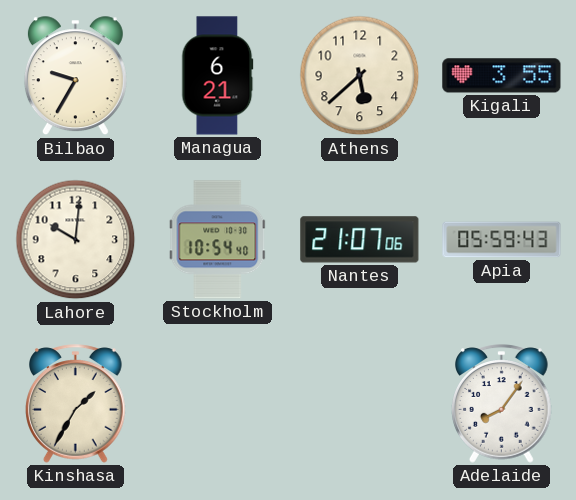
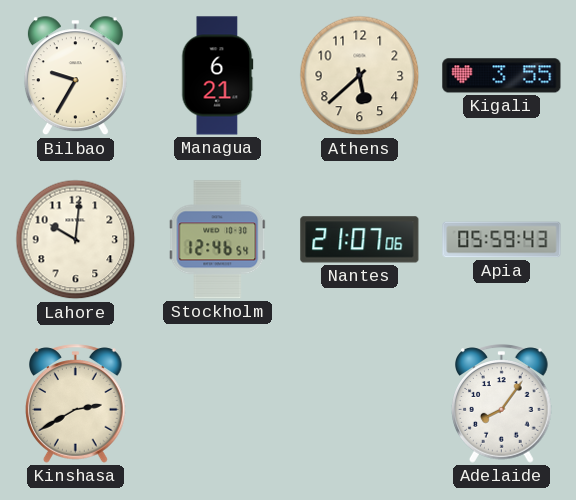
Stockholm: 10:54 -> 12:46 (218, 240)
Kinshasa: 1:35 -> 2:40 (76, 404)
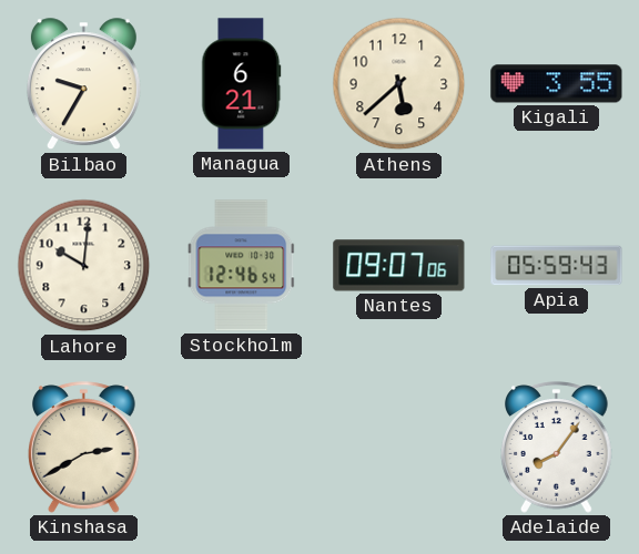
Nantes: 21:07 -> 09:07 (399, 266)
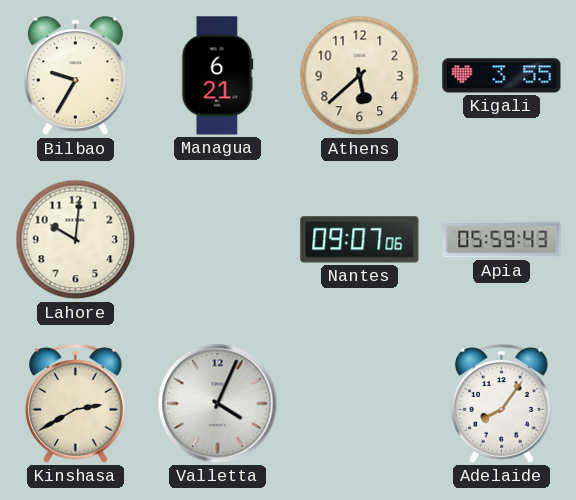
Stockholm: 12:46 -> none (242, 266)
Valletta: none -> 4:04 (218, 404)
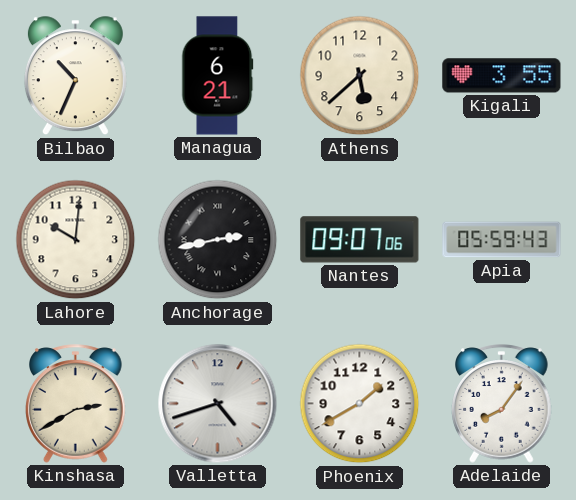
Bilbao: 9:35 -> 10:34 (75, 76)
Anchorage: none -> 2:43 (218, 240)
Valletta: 4:04 -> 4:42 (218, 404)
Phoenix: none -> 1:40 (360, 404)
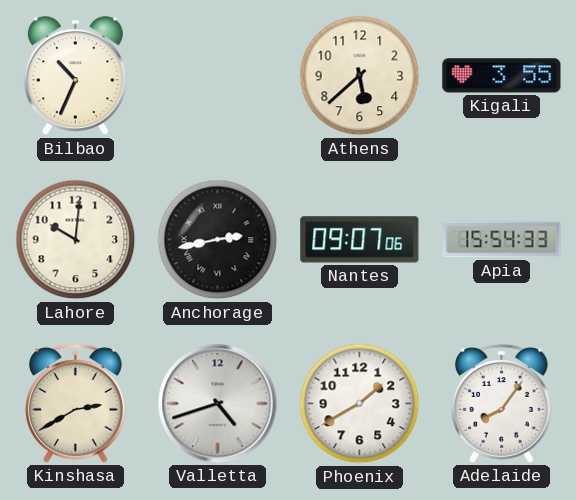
Managua: 6:21 -> none (218, 76)
Apia: 05:59 -> 15:54 (502, 240)
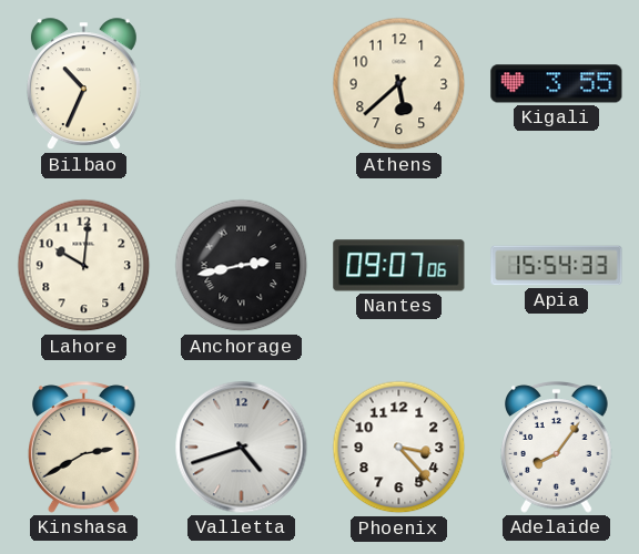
Phoenix: 1:40 -> 3:23 (399, 448)
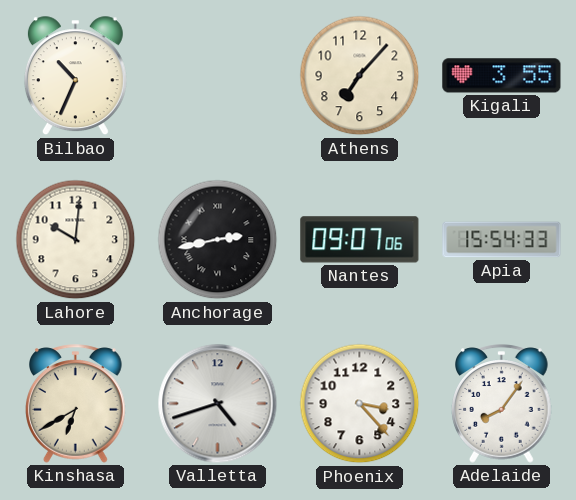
Athens: 5:38 -> 7:07 (360, 76)
Kinshasa: 2:40 -> 6:40 (76, 404)
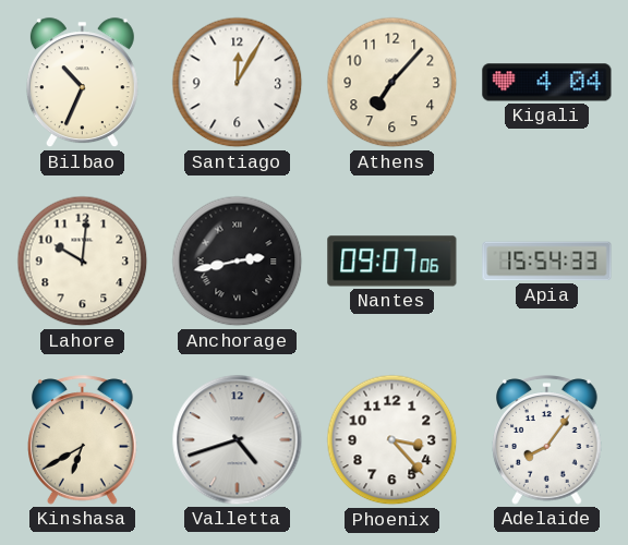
Santiago: none -> 12:05 (238, 83)
Kigali: 3:55 -> 4:04 (547, 83)
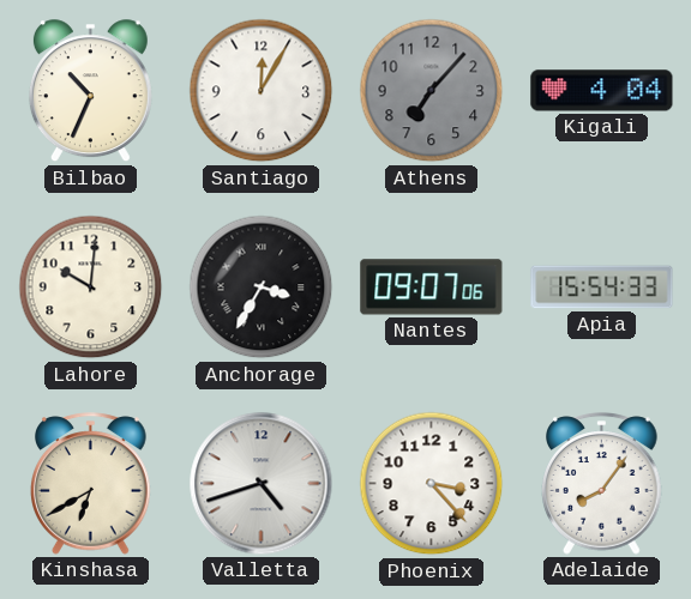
Athens dial: cream -> grey (432, 91)
Anchorage: 2:43 -> 3:35 (262, 288)
